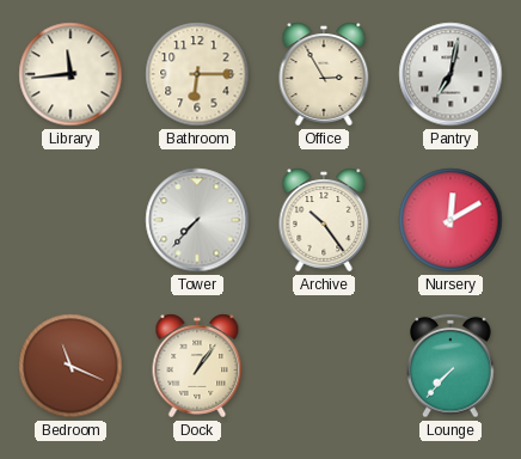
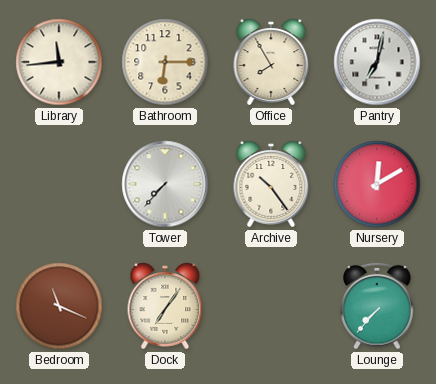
Office: 2:55 -> 7:55 (271, 62)
Dock: 1:06 -> 7:06 (165, 306)
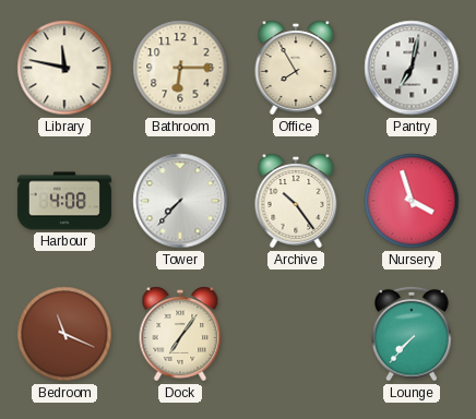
Library: 11:44 -> 11:47 (64, 68)
Harbour: none -> 4:08 (64, 201)
Nursery: 12:10 -> 3:57 (412, 201)
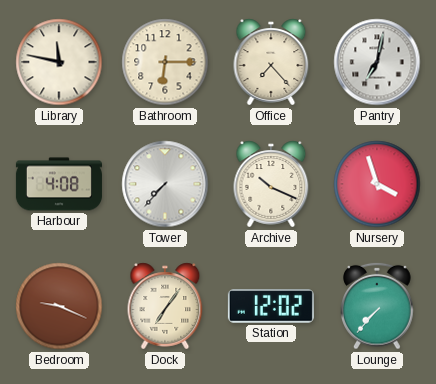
Office: 7:55 -> 7:23 (271, 62)
Archive: 10:24 -> 10:19 (271, 184)
Bedroom: 11:19 -> 9:19 (59, 306)
Station: none -> 12:02 (271, 306)
